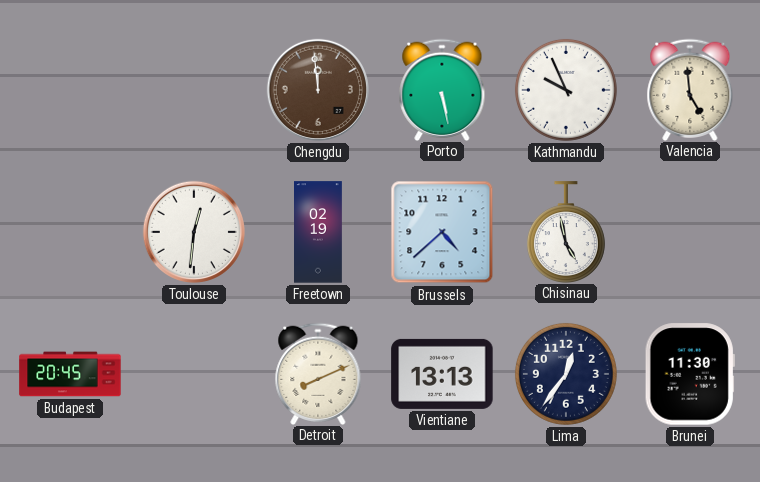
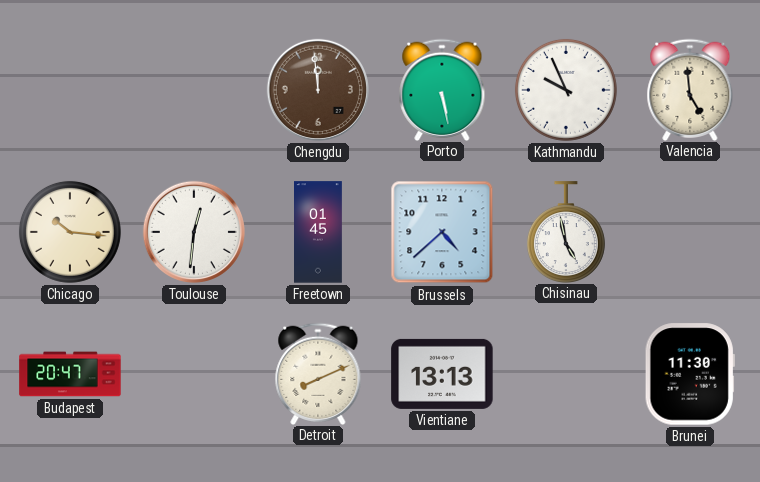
Chicago: none -> 10:16 (70, 232)
Freetown: 02:19 -> 01:45 (319, 232)
Budapest: 20:45 -> 20:47 (70, 374)
Lima: 12:36 -> none (566, 374)
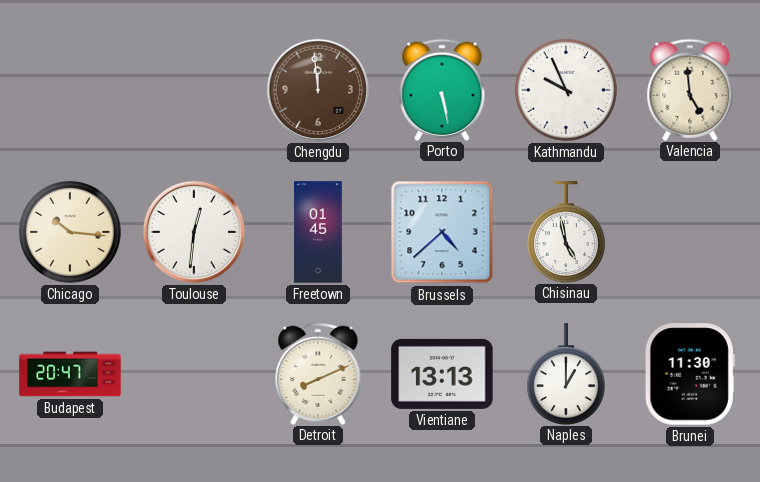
Naples: none -> 1:00 (566, 374)
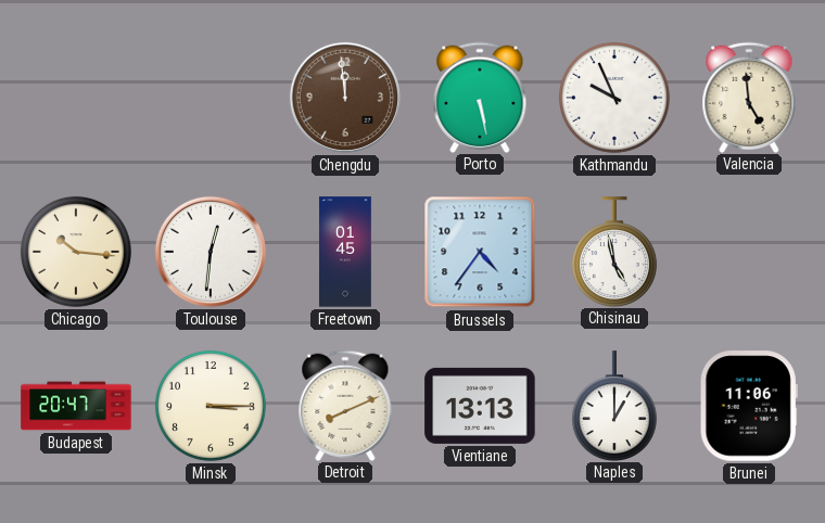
Brussels: 4:38 -> 4:36 (480, 252)
Minsk: none -> 3:15 (211, 406)
Brunei: 11:30 -> 11:06 (749, 406)
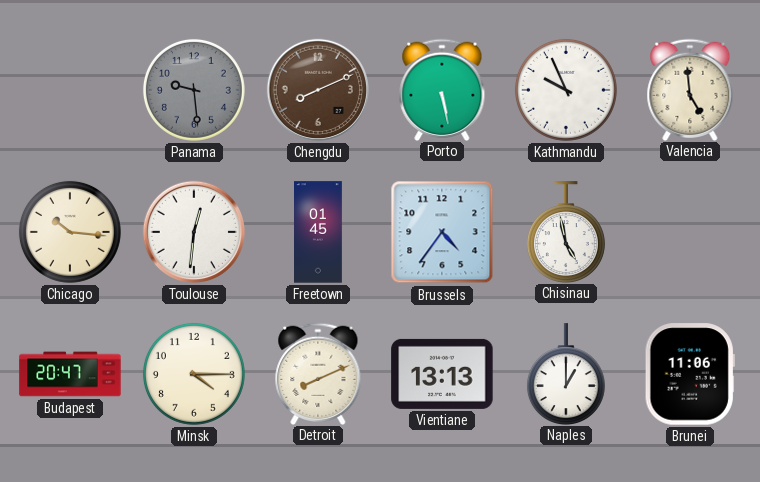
Panama: none -> 9:29 (194, 90)
Chengdu: 11:59 -> 8:11 (318, 90)
Minsk: 3:15 -> 4:15 (194, 374)
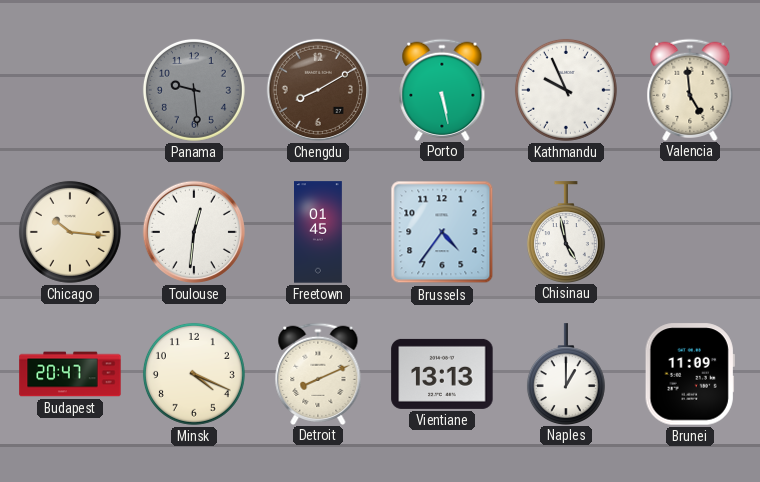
Chengdu: 8:11 -> 8:10 (318, 90)
Minsk: 4:15 -> 4:19 (194, 374)
Brunei: 11:06 -> 11:09 (690, 374)
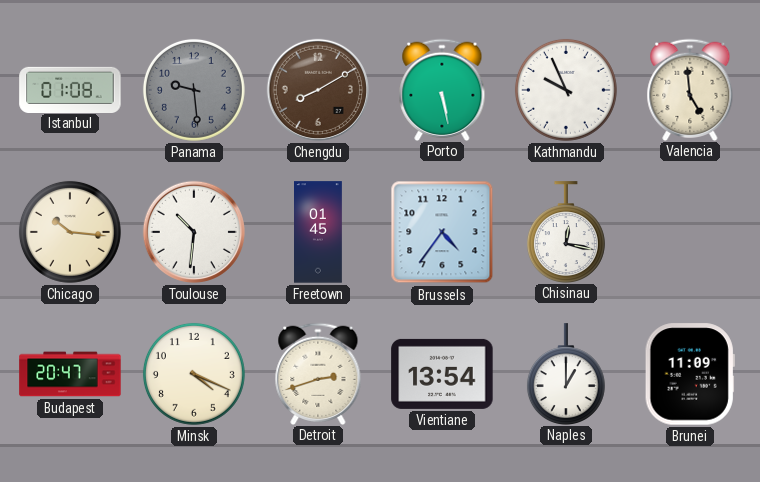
Istanbul: none -> 01:08 (70, 89)
Toulouse: 12:31 -> 10:31 (194, 232)
Chisinau: 4:58 -> 12:17 (566, 232)
Detroit: 8:11 -> 2:42 (318, 373)
Vientiane: 13:13 -> 13:54 (442, 374)
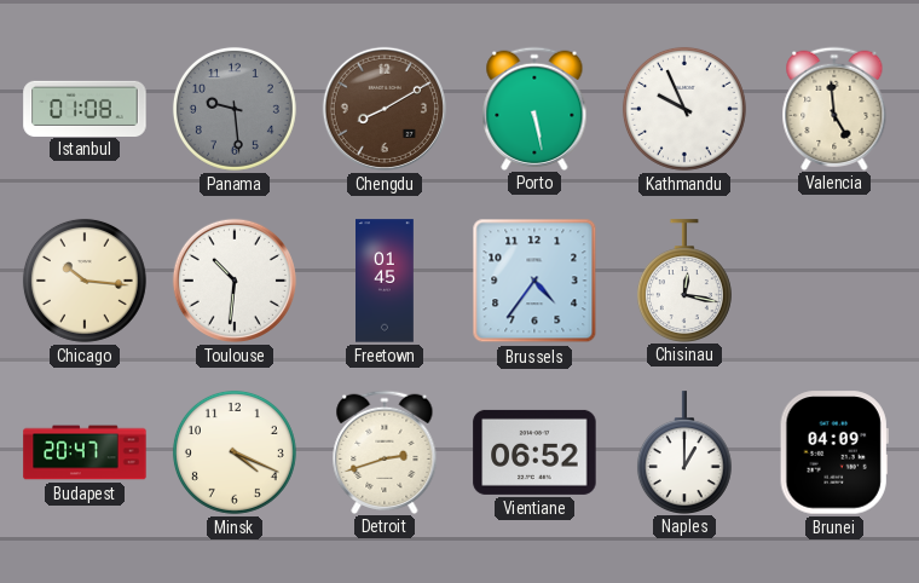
Vientiane: 13:54 -> 06:52 (534, 452)
Brunei: 11:09 -> 04:09 (834, 452)
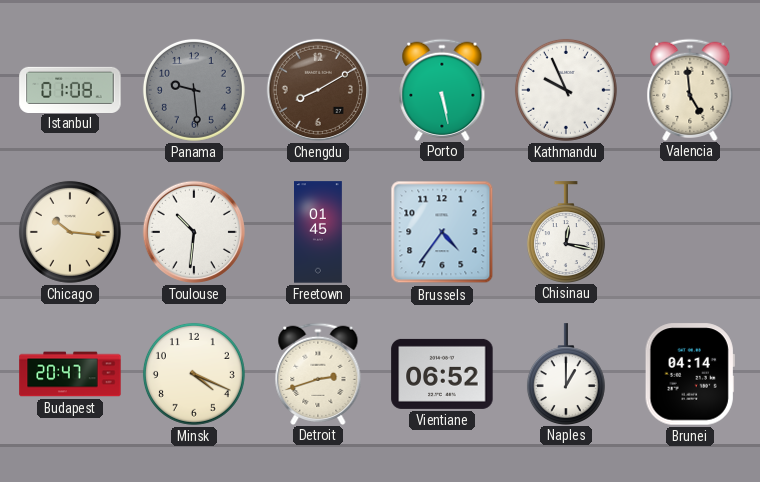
Brunei: 04:09 -> 04:14 (690, 374)
